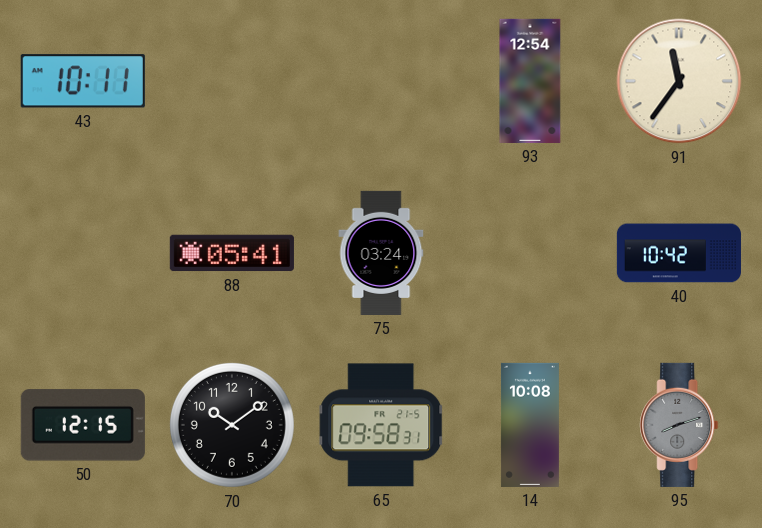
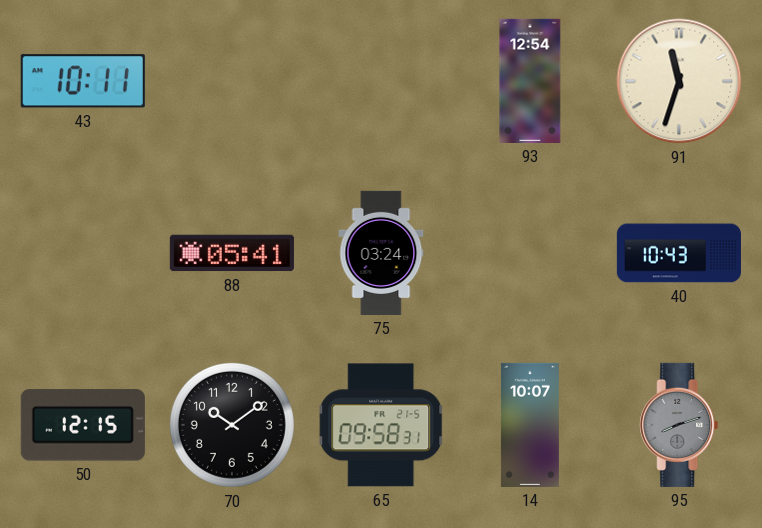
91: 11:36 -> 11:33 (679, 81)
40: 10:42 -> 10:43 (679, 253)
14: 10:08 -> 10:07 (530, 425)
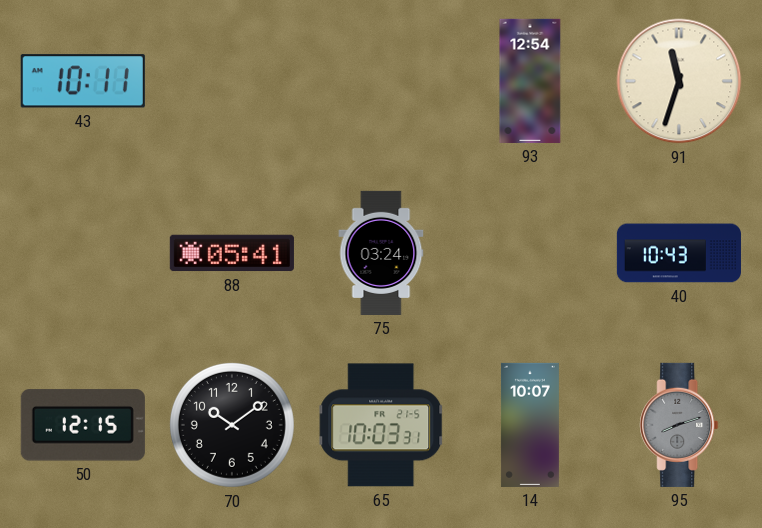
65: 09:58 -> 10:03 (381, 425)
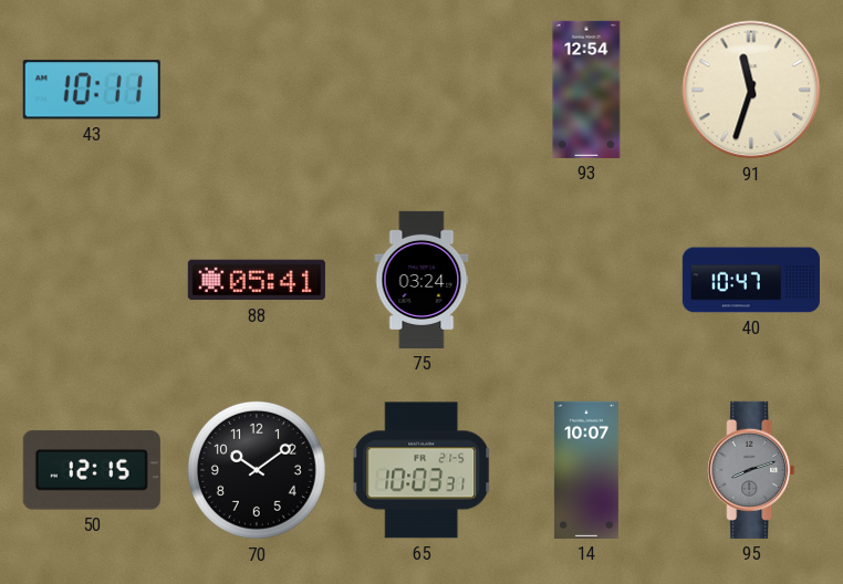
40: 10:43 -> 10:47 (751, 280)
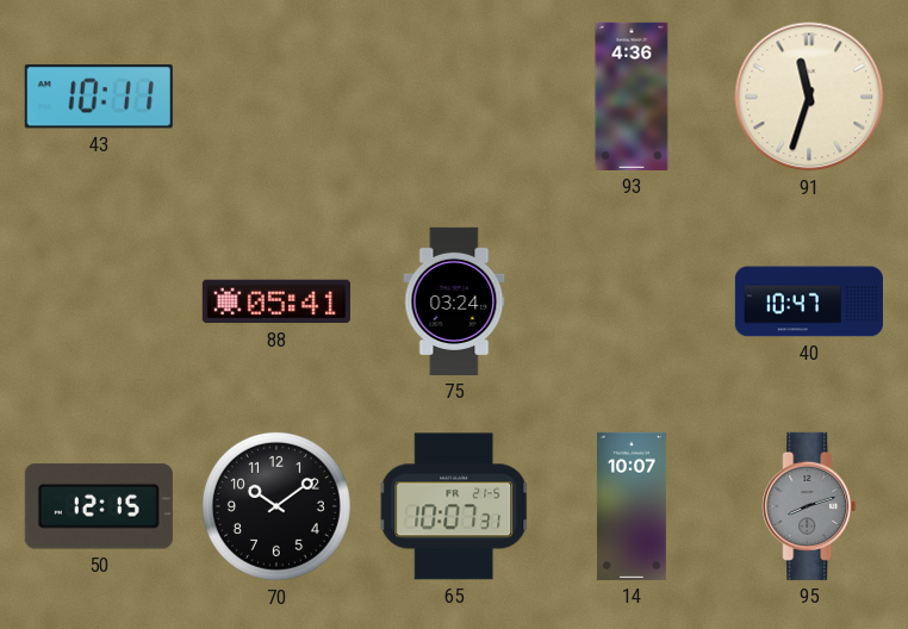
93: 12:54 -> 4:36 (632, 96)
65: 10:03 -> 10:07 (454, 506)
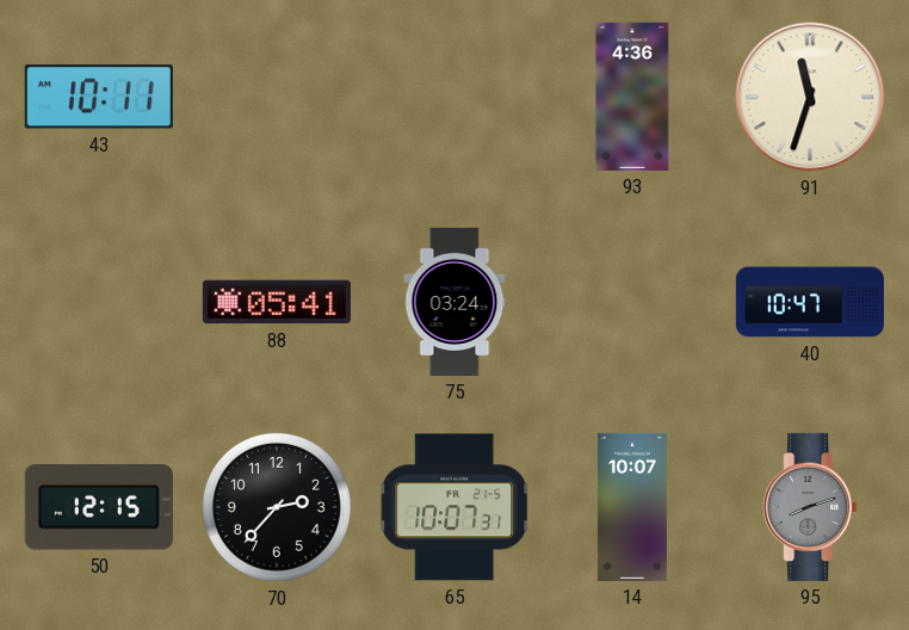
70: 10:09 -> 2:37 (277, 507)
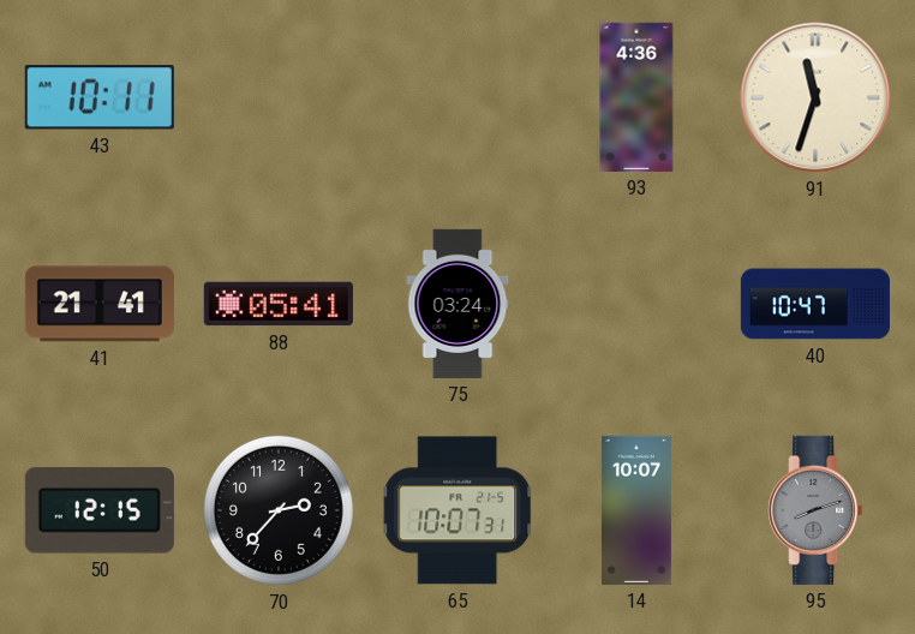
41: none -> 21:41 (100, 304)
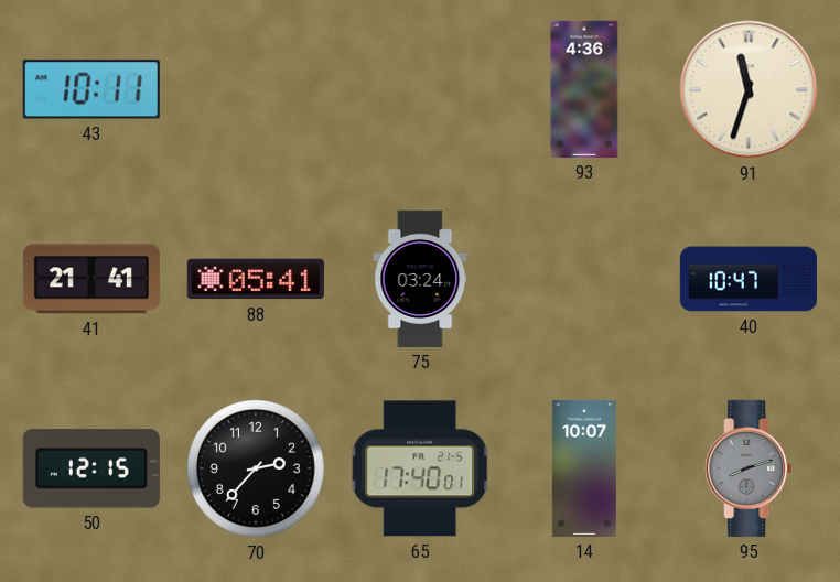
65: 10:07 -> 17:40 (420, 468)
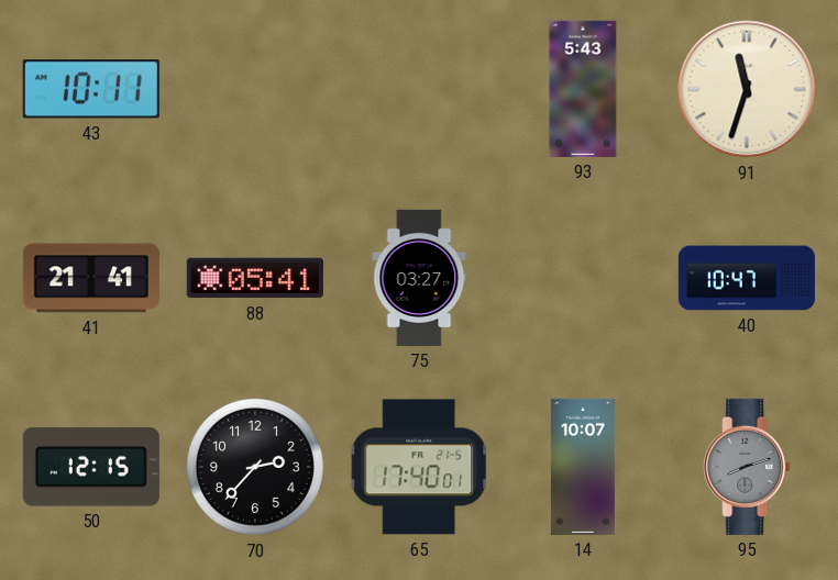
93: 4:36 -> 5:43 (583, 89)
75: 03:24 -> 03:27 (419, 278)
